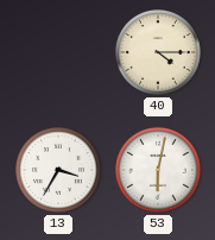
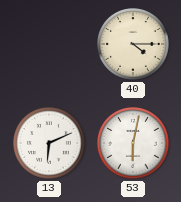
13: 3:35 -> 6:11 (50, 144)
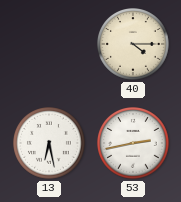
13: 6:11 -> 6:28 (50, 144)
53: 6:02 -> 2:43 (134, 144)
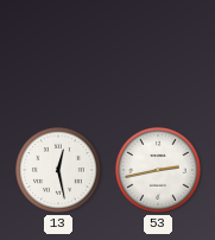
40: 4:15 -> none (134, 45)
13: 6:28 -> 12:28 (59, 171)
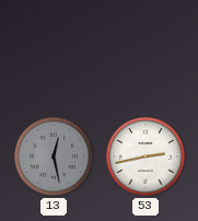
13 dial: white -> grey (55, 158)
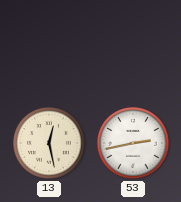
13 dial: grey -> cream (50, 144)
